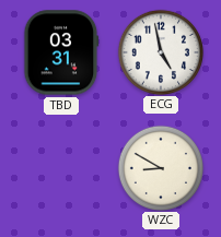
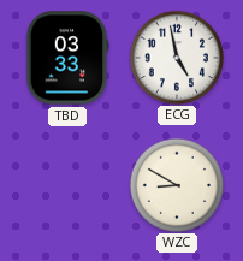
TBD: 03:31 -> 03:33 (67, 58)
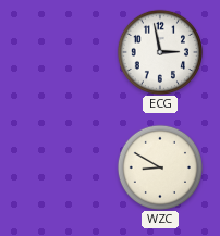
TBD: 03:33 -> none (67, 58)
ECG: 4:58 -> 2:58 (159, 51)
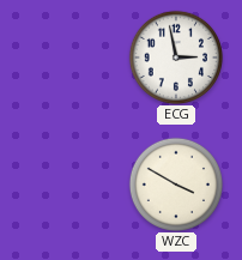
WZC: 8:50 -> 3:50 (175, 183)
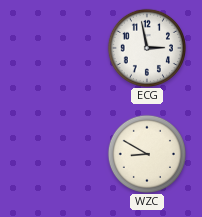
WZC: 3:50 -> 8:50 (146, 153)
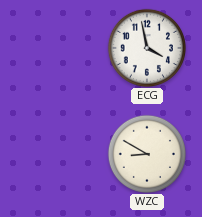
ECG: 2:58 -> 3:58 (146, 47)
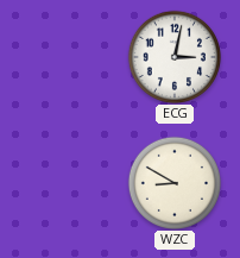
ECG: 3:58 -> 3:02 (173, 56)
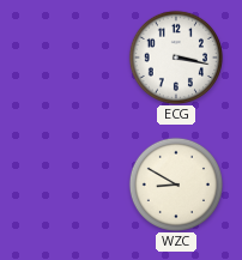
ECG: 3:02 -> 3:17 (175, 56)
